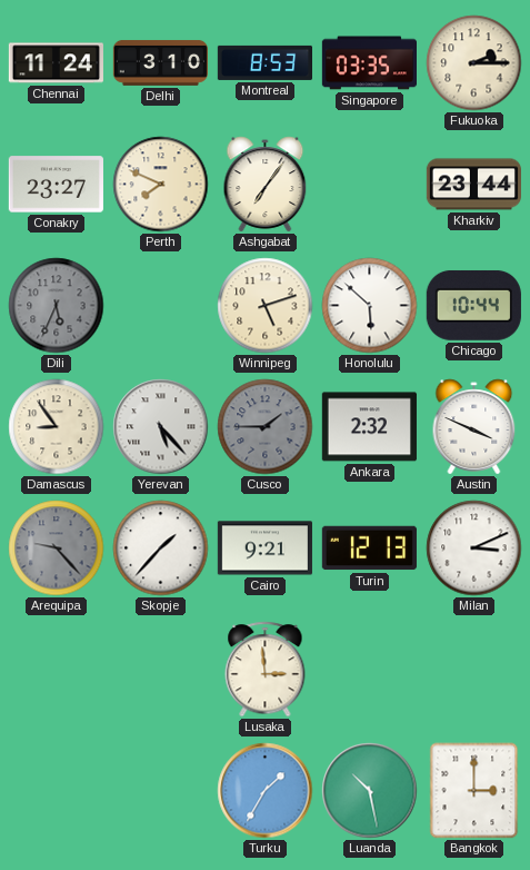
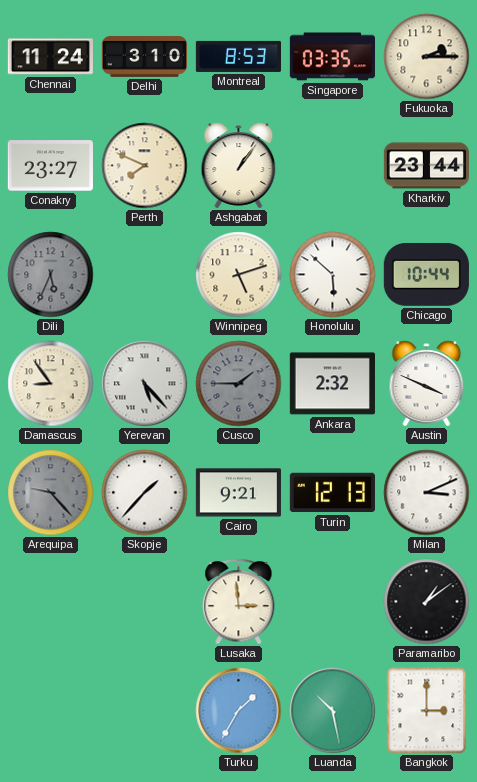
Ashgabat: 7:06 -> 1:06 (239, 166)
Paramaribo: none -> 1:09 (427, 602)
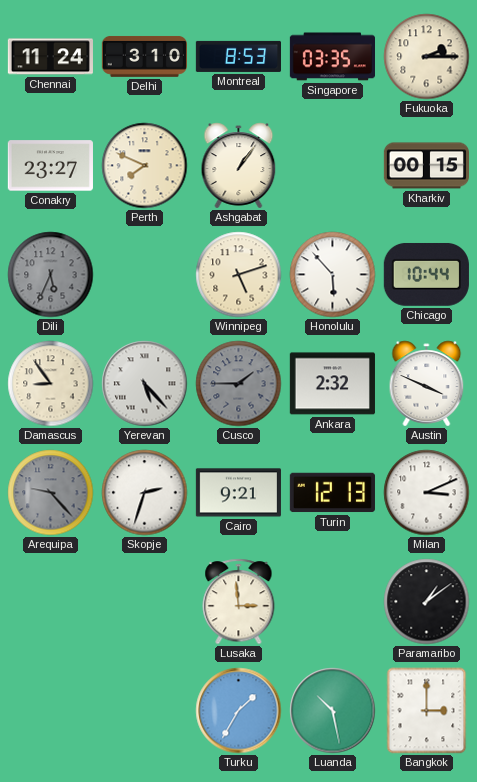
Kharkiv: 23:44 -> 00:15 (426, 166)
Honolulu: 5:52 -> 5:53 (333, 275)
Skopje: 1:37 -> 2:33 (145, 493)
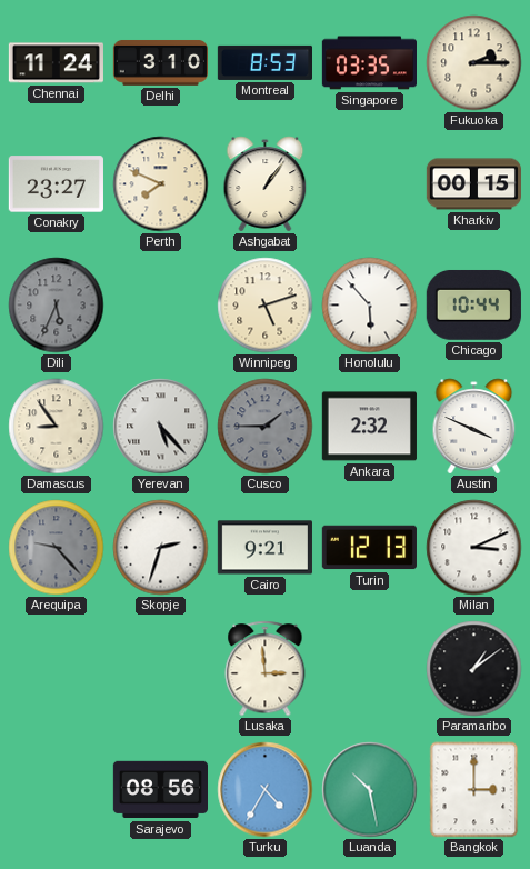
Sarajevo: none -> 08:56 (160, 790)
Turku: 1:35 -> 4:35 (266, 790)
